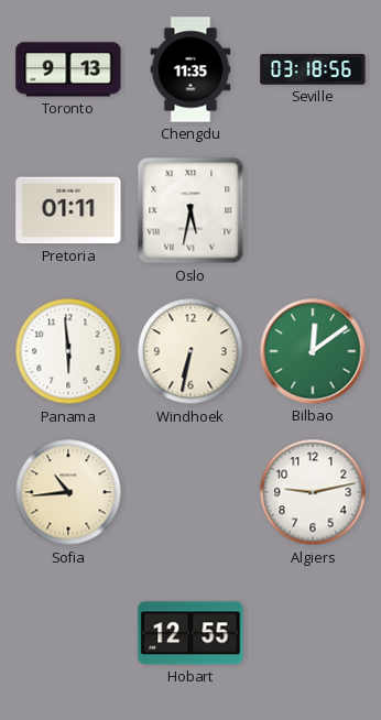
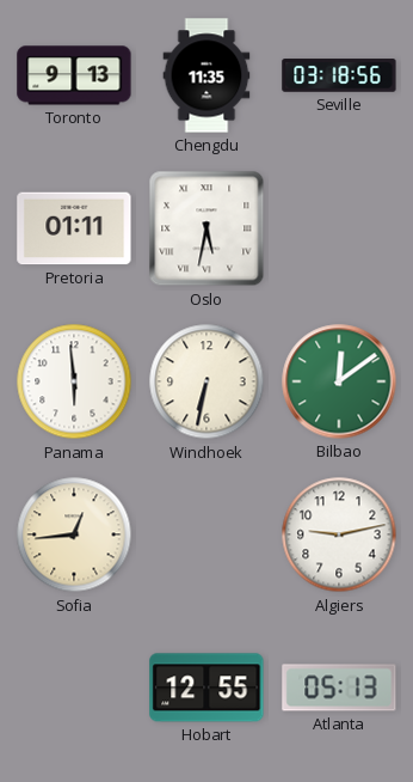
Sofia: 10:44 -> 12:44 (74, 534)
Atlanta: none -> 05:13 (339, 688)
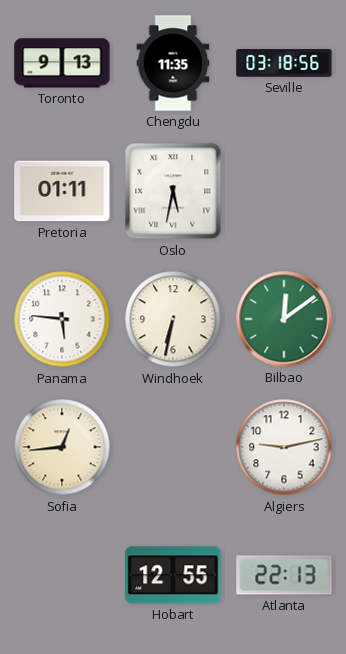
Panama: 5:59 -> 5:46 (62, 319)
Atlanta: 05:13 -> 22:13 (284, 575)
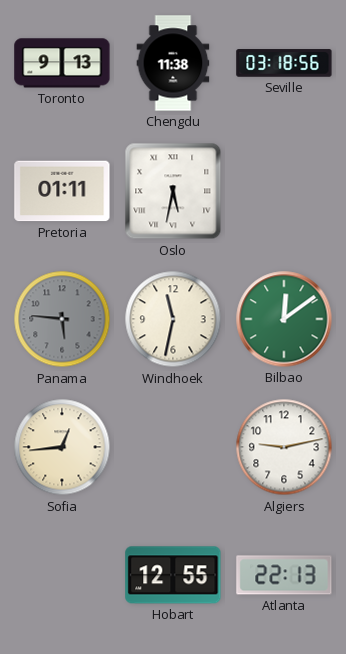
Chengdu: 11:35 -> 11:38 (173, 63)
Panama dial: white -> grey (62, 319)
Windhoek: 6:32 -> 11:32 (173, 319)
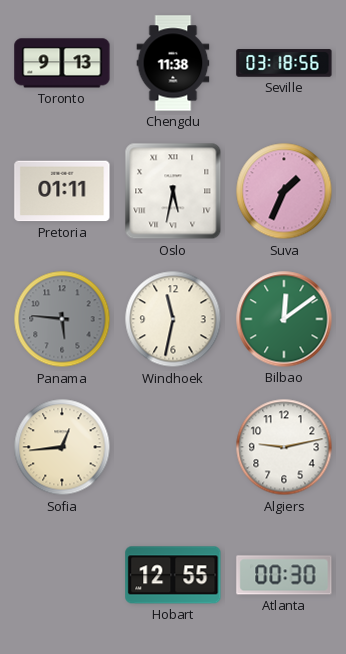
Suva: none -> 1:34 (284, 191)
Atlanta: 22:13 -> 00:30 (284, 575)
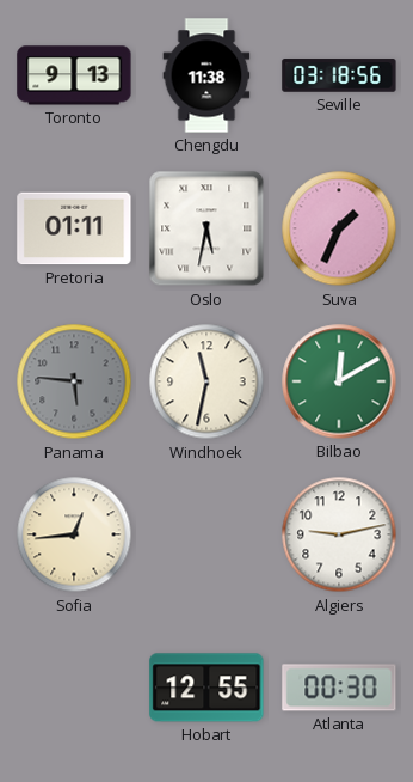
Bilbao: 12:09 -> 12:10 (339, 381)
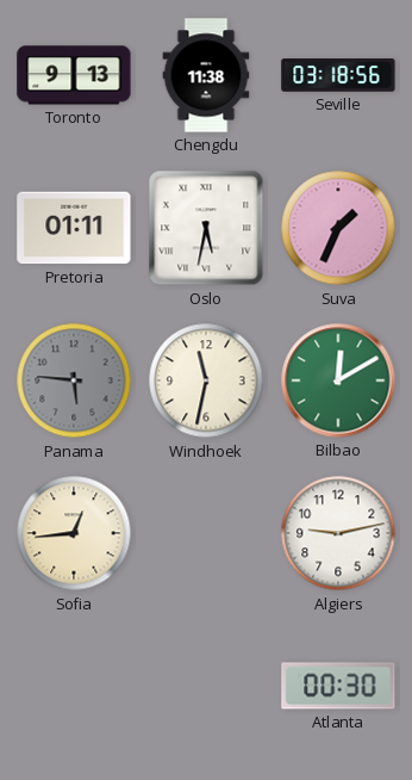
Hobart: 12:55 -> none (207, 688)
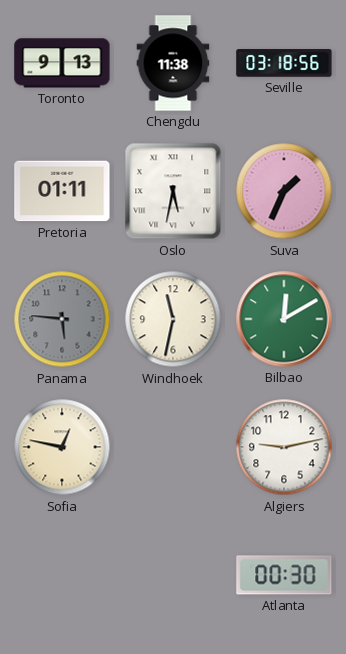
Sofia: 12:44 -> 12:47 (62, 447)
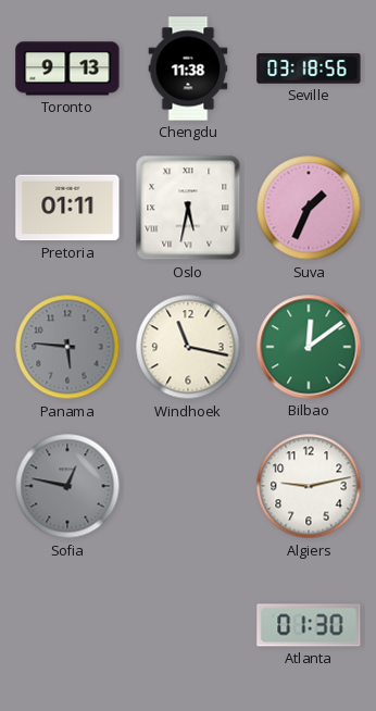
Windhoek: 11:32 -> 11:17 (188, 347)
Bilbao: 12:10 -> 12:09 (309, 347)
Sofia dial: cream -> grey (67, 486)
Atlanta: 00:30 -> 01:30 (309, 625)
